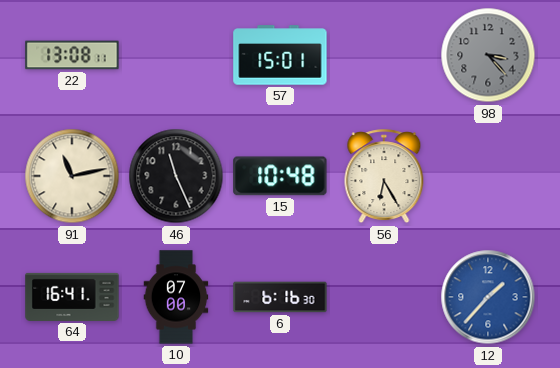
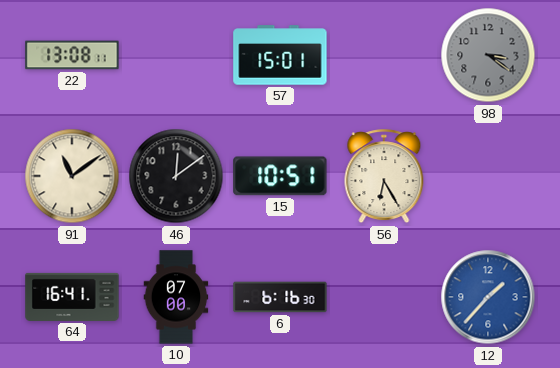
98: 3:23 -> 3:21 (488, 55)
91: 11:13 -> 11:09 (72, 176)
46: 11:26 -> 12:09 (176, 176)
15: 10:48 -> 10:51 (280, 176)
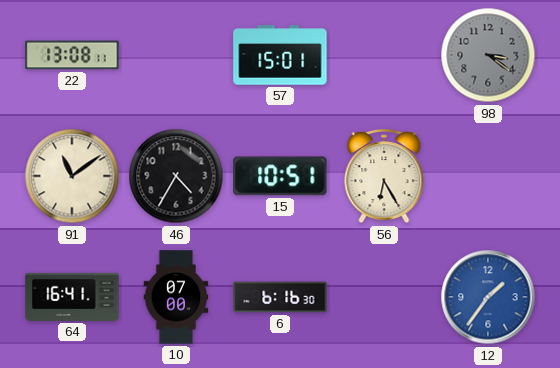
46: 12:09 -> 4:35 (176, 176)
12: 1:37 -> 1:36 (488, 297)
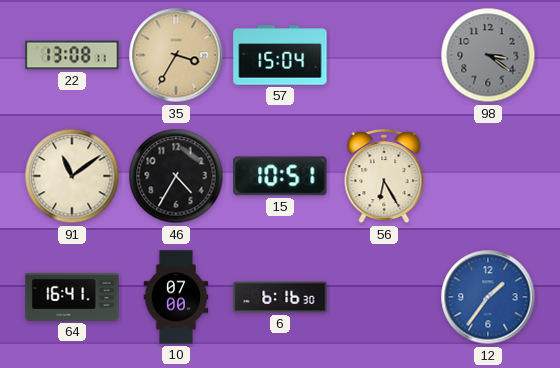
35: none -> 3:35 (176, 55)
57: 15:01 -> 15:04 (280, 55)
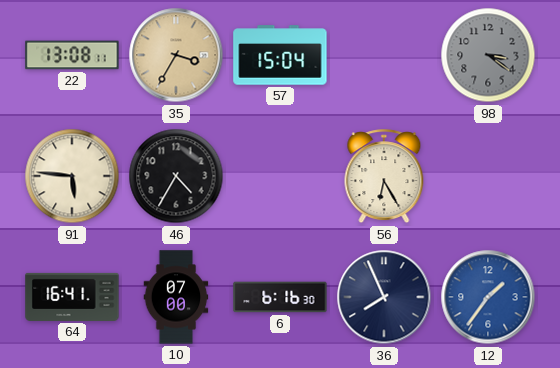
91: 11:09 -> 5:46 (72, 176)
15: 10:51 -> none (280, 176)
36: none -> 7:56 (384, 297)
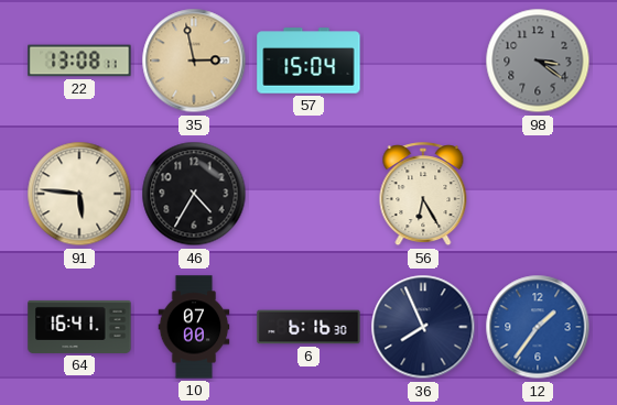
35: 3:35 -> 2:58 (194, 61)
